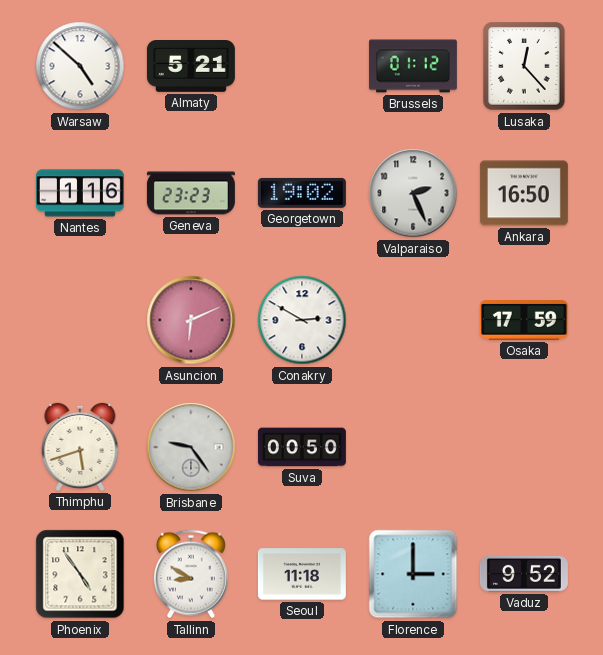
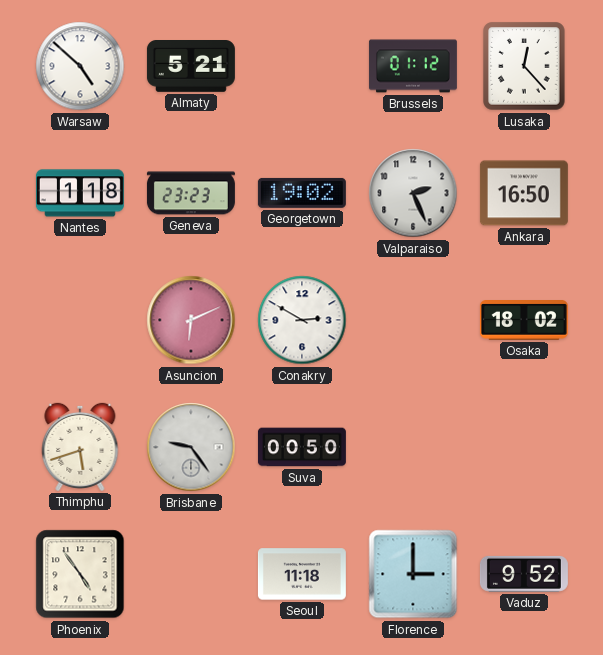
Nantes: 1:16 -> 1:18 (80, 193)
Osaka: 17:59 -> 18:02 (524, 321)
Tallinn: 8:50 -> none (191, 574)
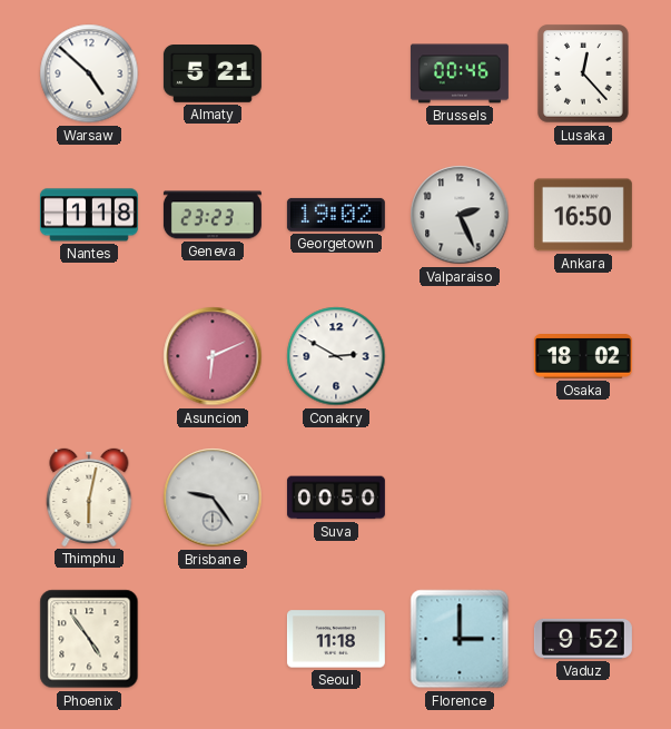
Brussels: 01:12 -> 00:46 (460, 73)
Thimphu: 5:42 -> 6:02 (89, 498)
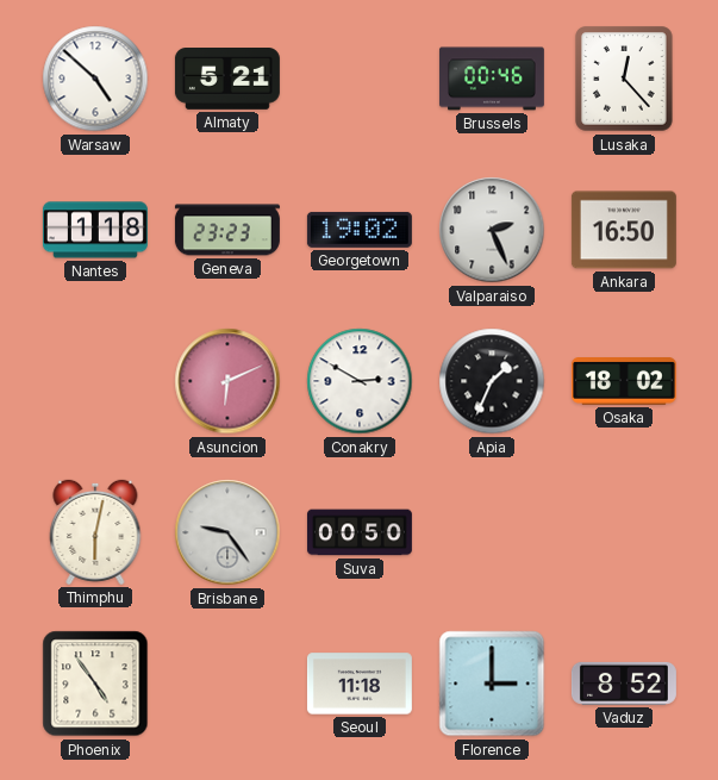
Apia: none -> 1:34 (492, 381)
Vaduz: 9:52 -> 8:52 (624, 684)
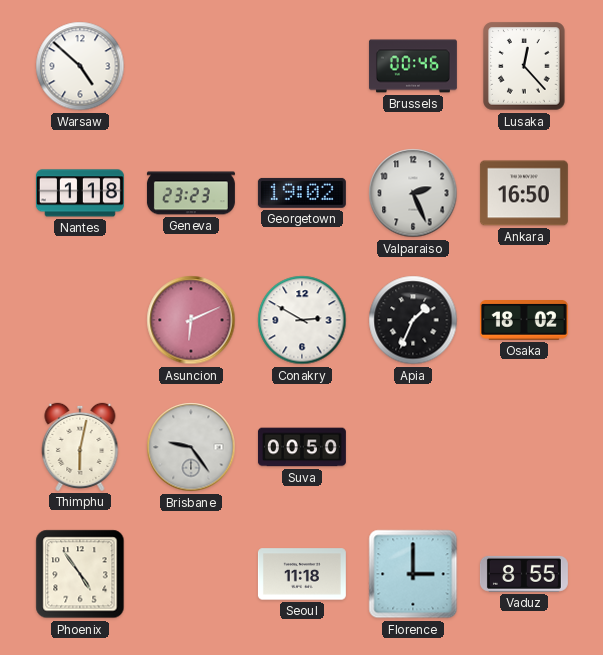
Almaty: 5:21 -> none (227, 80)
Vaduz: 8:52 -> 8:55 (524, 574)
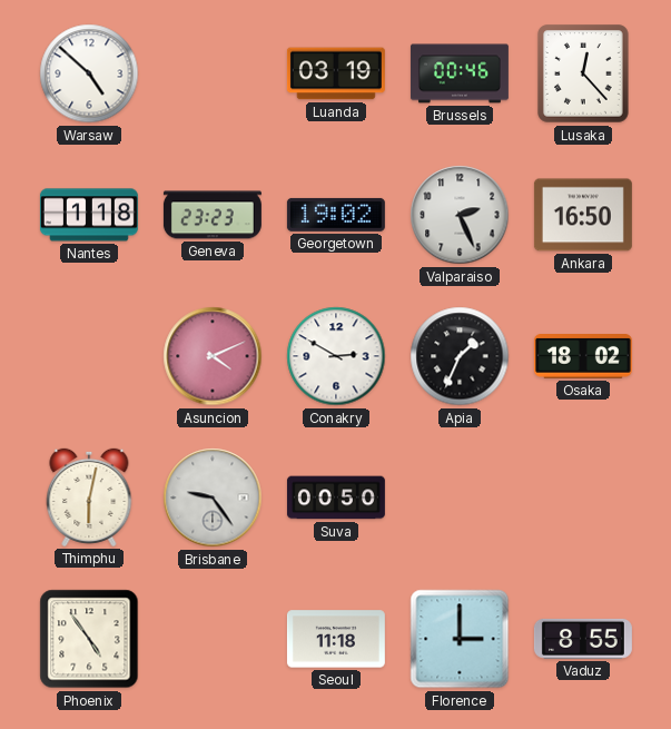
Luanda: none -> 03:19 (336, 73)
Asuncion: 6:11 -> 4:11 (213, 356)
